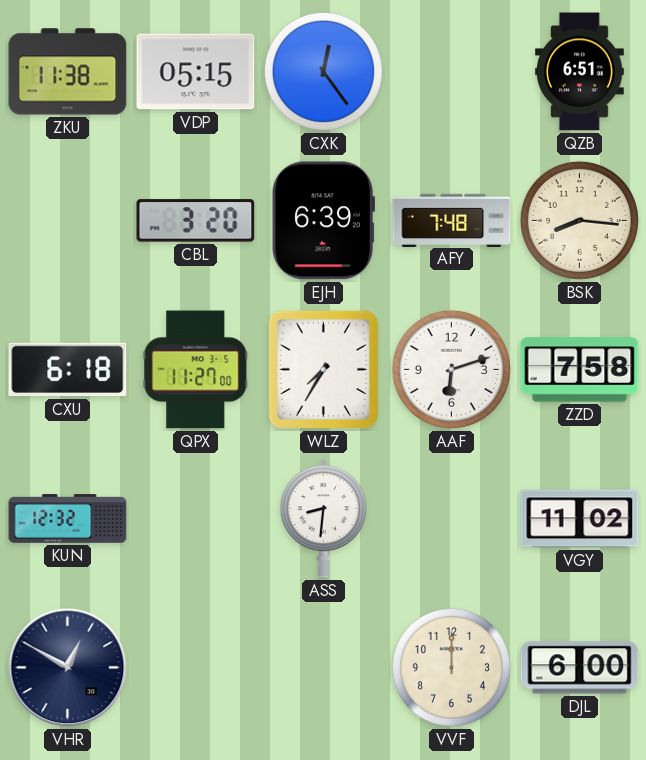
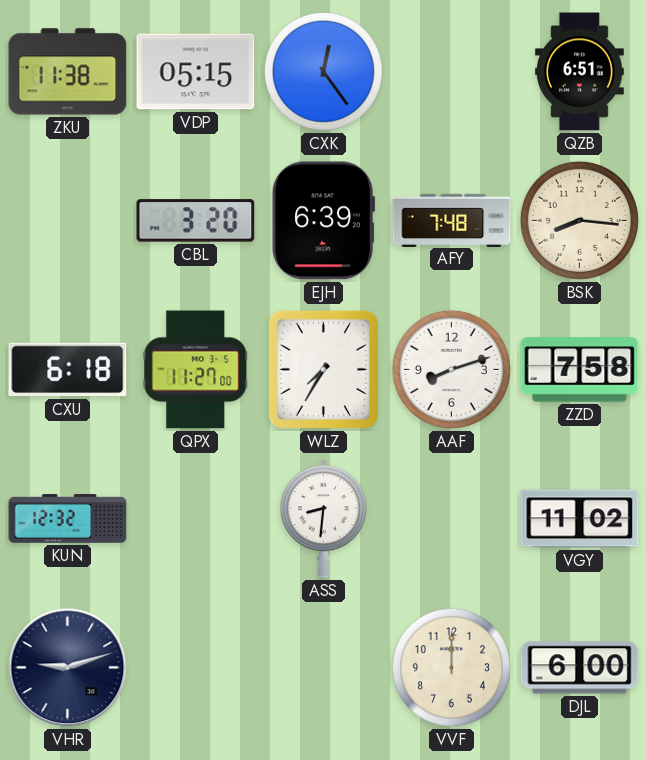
AAF: 6:12 -> 8:12 (451, 369)
VHR: 12:50 -> 9:12 (68, 668)
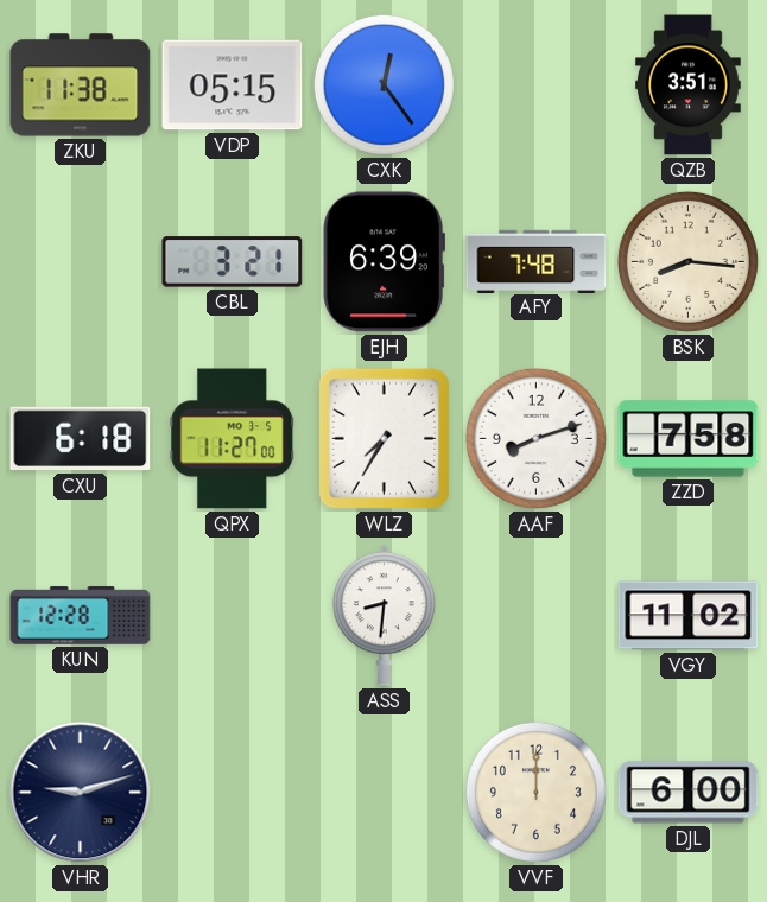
QZB: 6:51 -> 3:51 (689, 85)
CBL: 3:20 -> 3:21 (233, 262)
KUN: 12:32 -> 12:28 (81, 616)
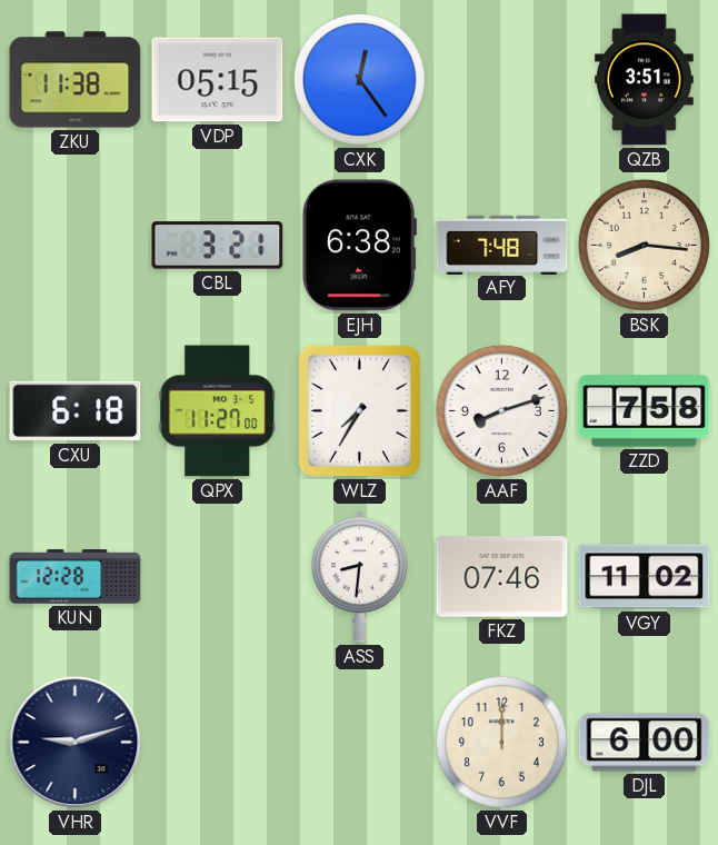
EJH: 6:39 -> 6:38 (359, 246)
FKZ: none -> 07:46 (502, 577)
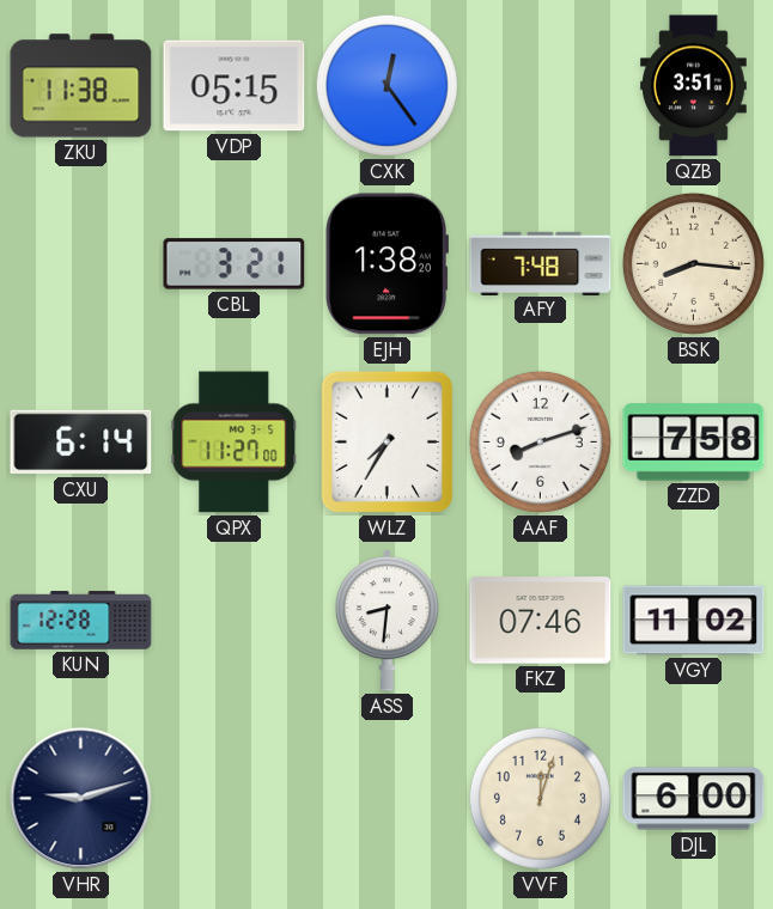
EJH: 6:38 -> 1:38 (386, 264)
CXU: 6:18 -> 6:14 (81, 443)
VVF: 12:00 -> 12:03 (540, 798)
